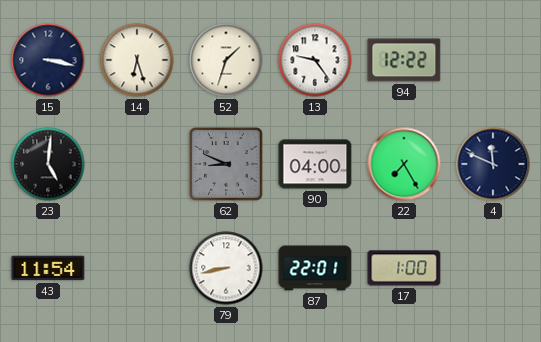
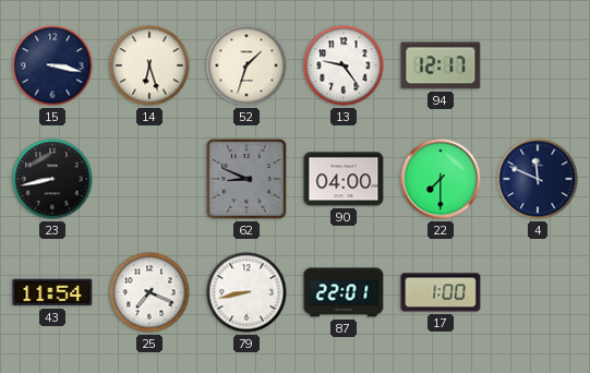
94: 12:22 -> 12:17 (441, 65)
23: 5:01 -> 8:43 (52, 179)
22: 7:25 -> 7:30 (441, 179)
25: none -> 7:19 (149, 292)
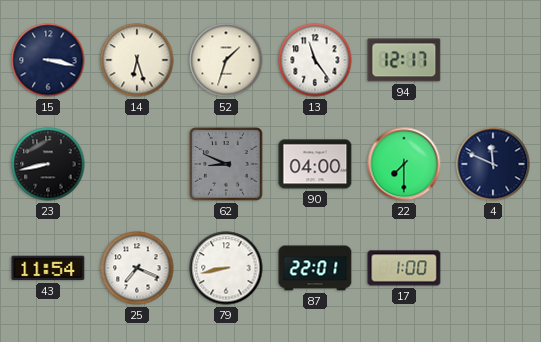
13: 9:24 -> 11:24 (315, 60)
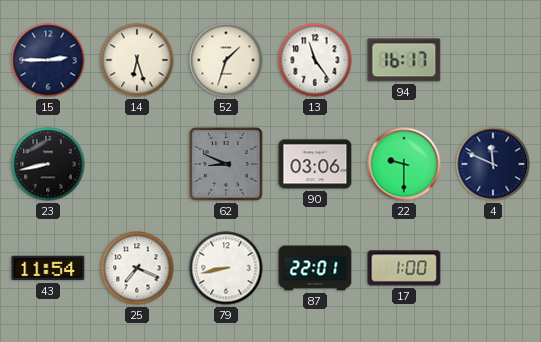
15: 3:17 -> 2:45 (48, 60)
94: 12:17 -> 16:17 (404, 60)
90: 04:00 -> 03:06 (315, 164)
22: 7:30 -> 9:30 (404, 164)
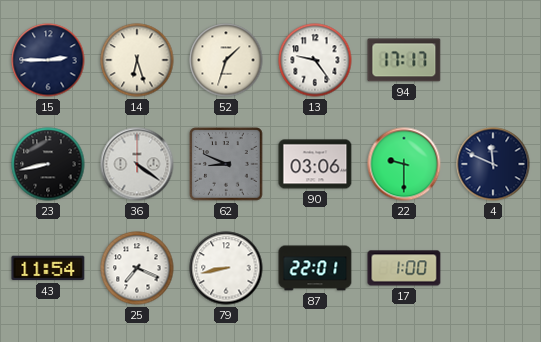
13: 11:24 -> 9:24 (315, 60)
94: 16:17 -> 17:17 (404, 60)
36: none -> 4:21 (137, 164)
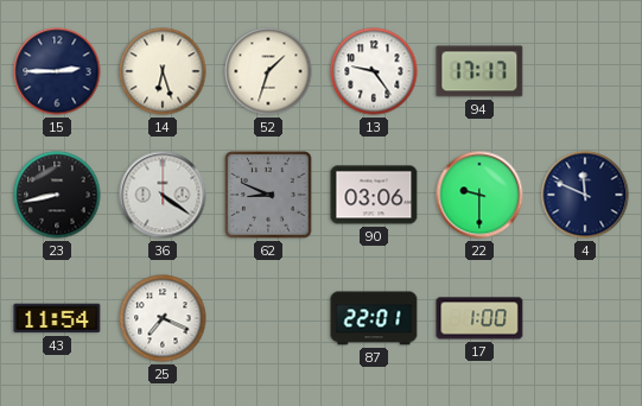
79: 8:43 -> none (226, 268)
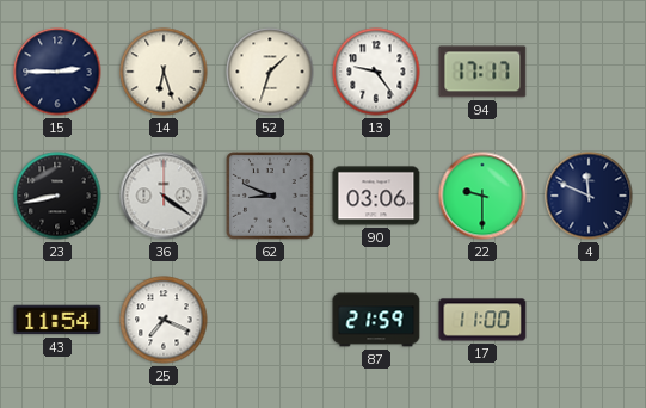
87: 22:01 -> 21:59 (376, 320)
17: 1:00 -> 11:00 (482, 320)
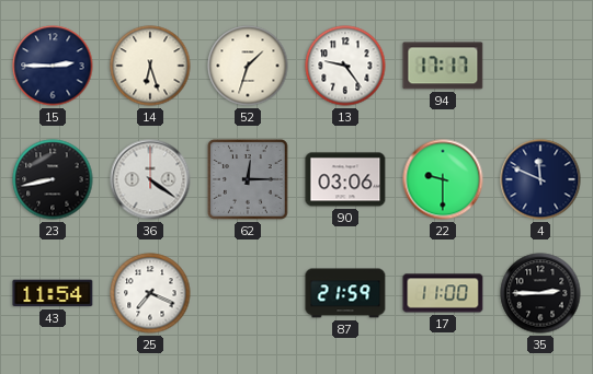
62: 8:49 -> 12:15 (248, 179)
35: none -> 2:45 (540, 293)
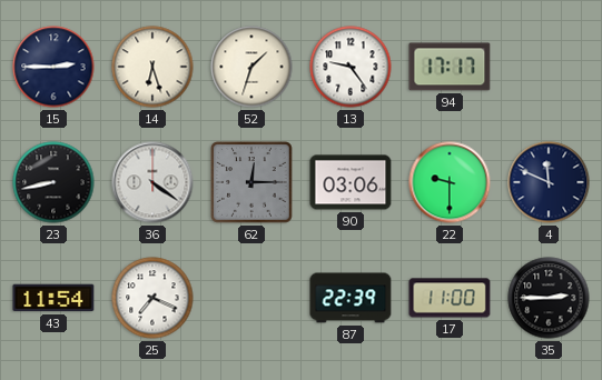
87: 21:59 -> 22:39 (351, 298)
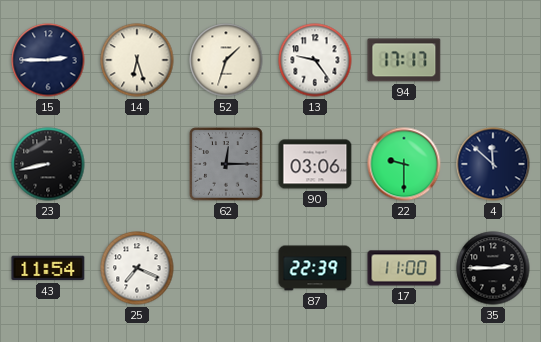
36: 4:21 -> none (152, 182)
4: 11:49 -> 11:52 (493, 164)
